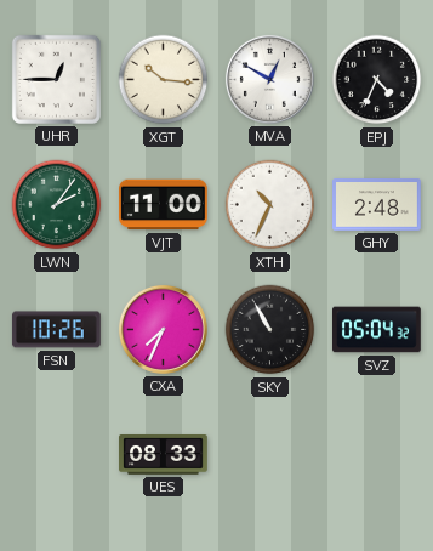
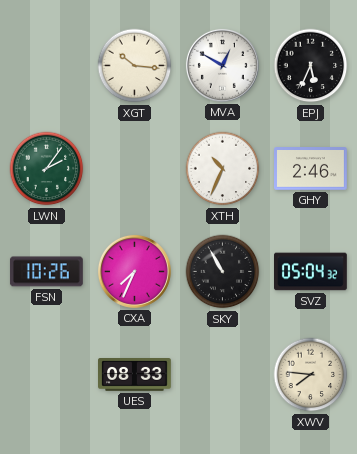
UHR: 12:45 -> none (56, 79)
EPJ: 4:34 -> 5:34 (311, 66)
VJT: 11:00 -> none (164, 205)
GHY: 2:48 -> 2:46 (311, 169)
XWV: none -> 7:46 (311, 375)
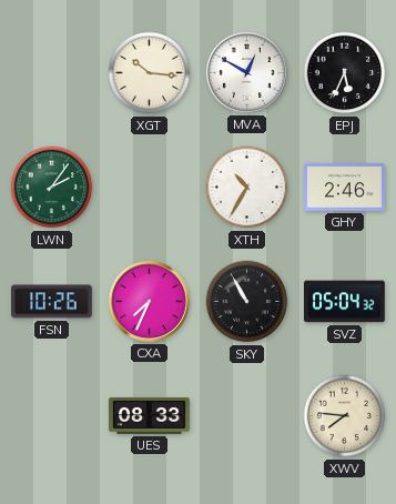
XTH: 10:34 -> 10:35 (247, 188)
